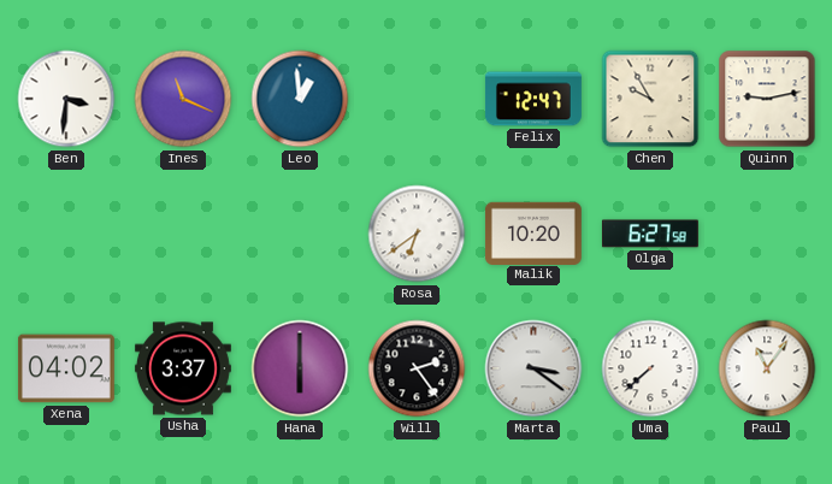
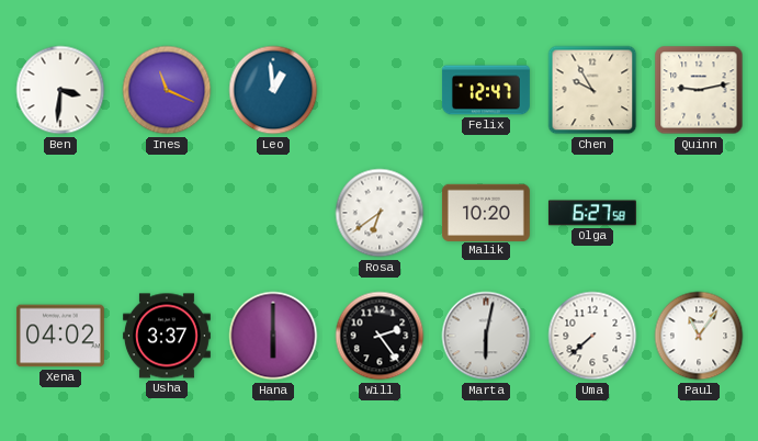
Marta: 3:21 -> 6:02 (486, 336)
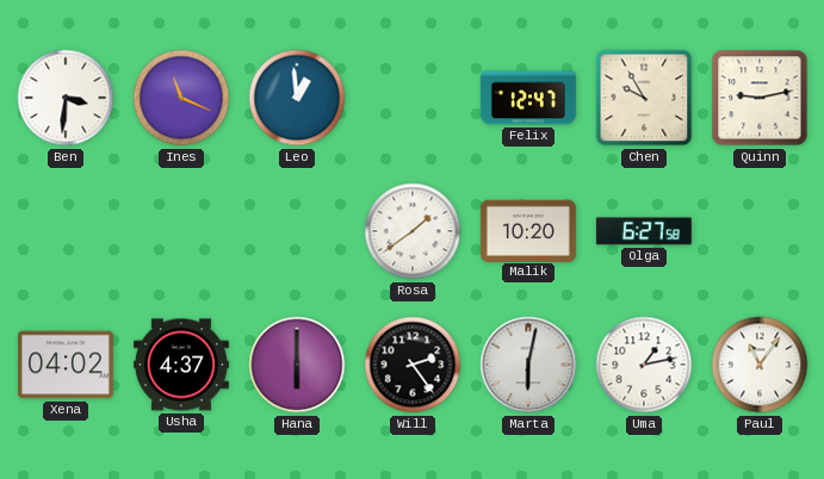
Rosa: 6:39 -> 1:39 (413, 231)
Usha: 3:37 -> 4:37 (181, 365)
Uma: 7:38 -> 1:13 (644, 365)
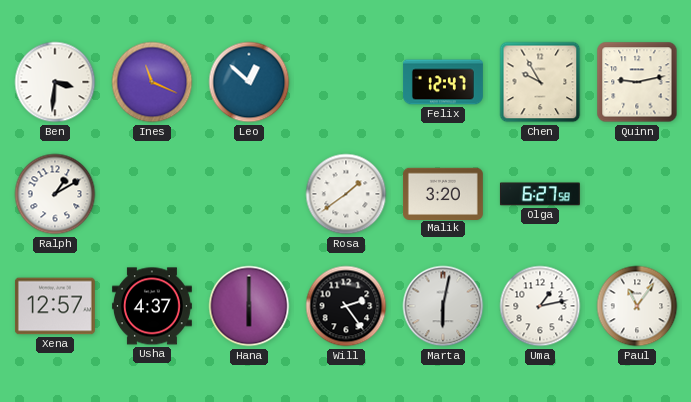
Leo: 12:59 -> 12:52 (249, 82)
Ralph: none -> 1:10 (55, 194)
Malik: 10:20 -> 3:20 (443, 193)
Xena: 04:02 -> 12:57 (55, 306)
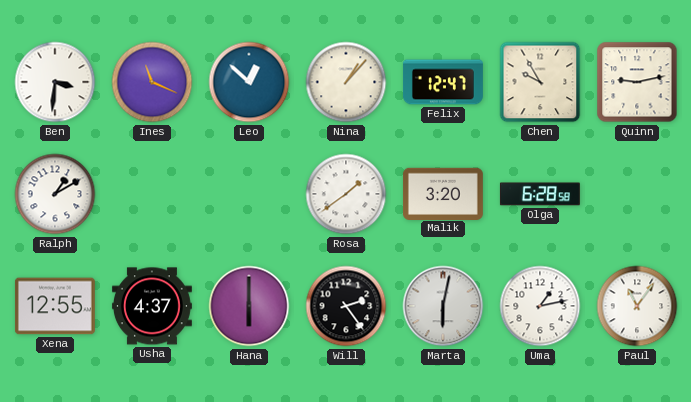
Nina: none -> 1:07 (346, 82)
Olga: 6:27 -> 6:28 (540, 194)
Xena: 12:57 -> 12:55 (55, 306)
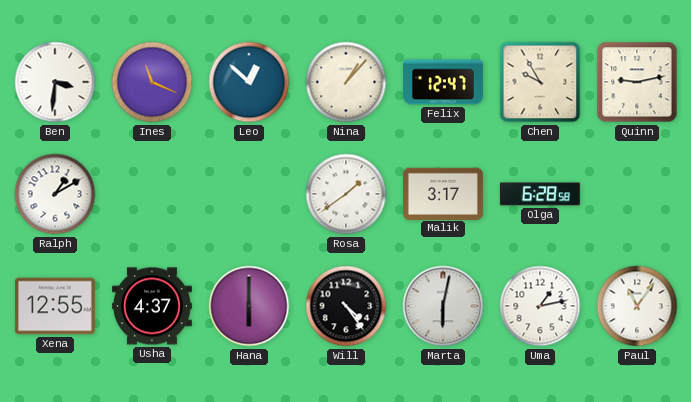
Malik: 3:20 -> 3:17 (443, 193)
Will: 2:24 -> 4:24 (346, 306)
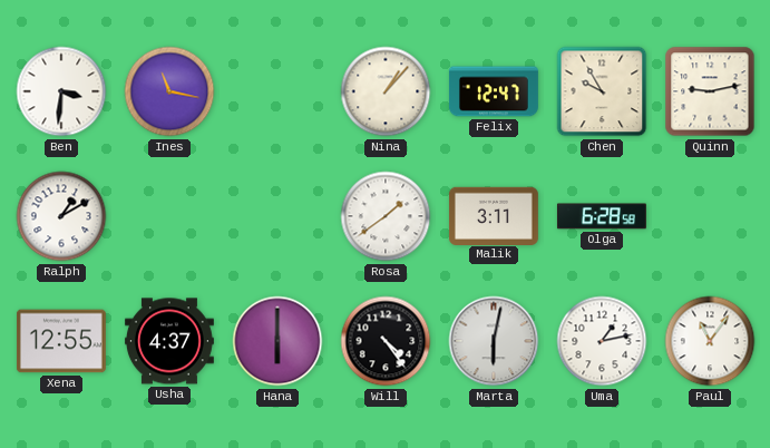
Ines: 11:19 -> 11:17 (169, 91)
Leo: 12:52 -> none (249, 82)
Malik: 3:17 -> 3:11 (494, 215)
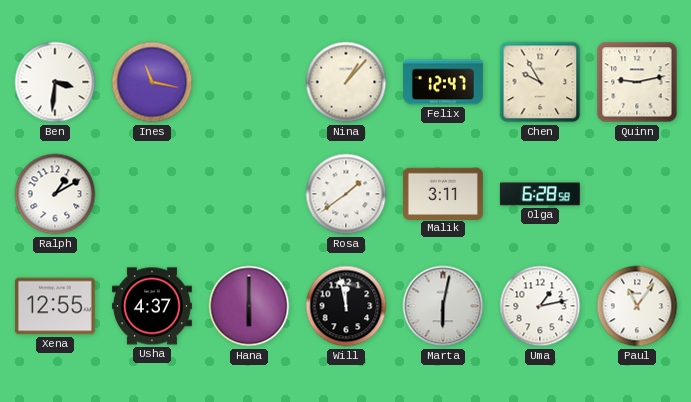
Will: 4:24 -> 11:58 (346, 306)
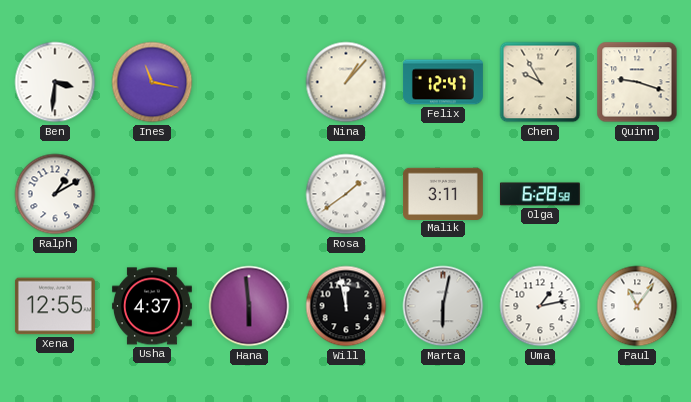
Quinn: 9:13 -> 9:18 (637, 82)
Hana: 6:00 -> 5:59 (249, 306)
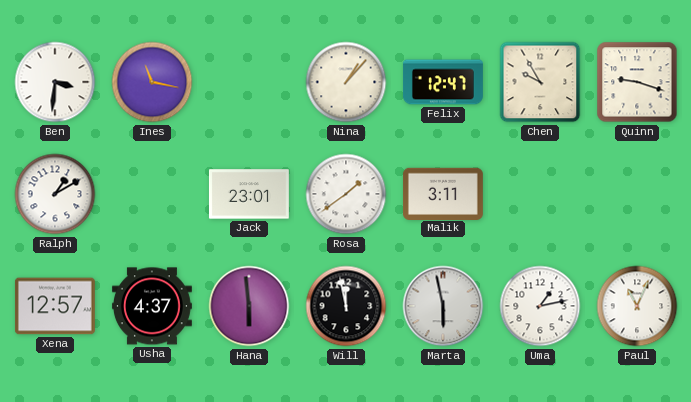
Jack: none -> 23:01 (249, 194)
Olga: 6:28 -> none (540, 194)
Xena: 12:55 -> 12:57 (55, 306)
Marta: 6:02 -> 5:58 (443, 306)
Paul: 11:06 -> 11:04 (637, 306)
